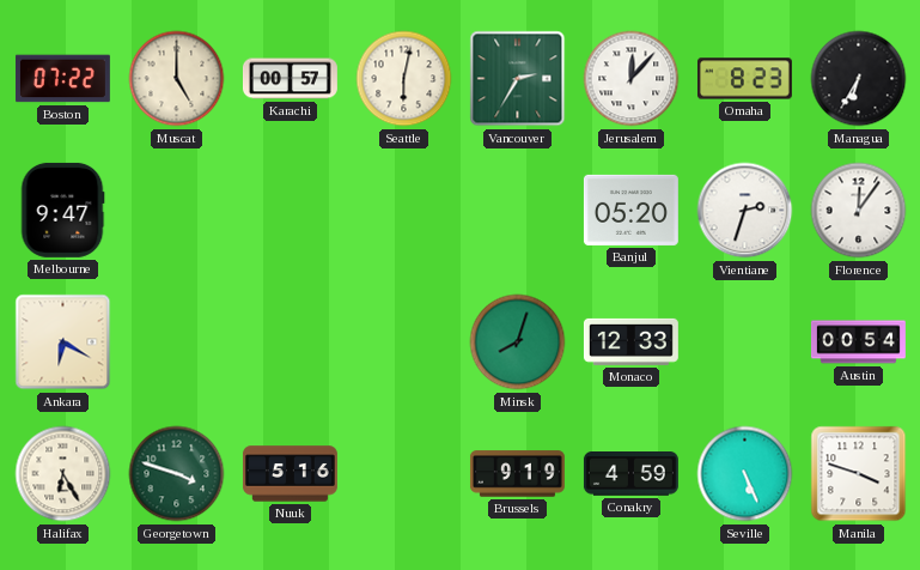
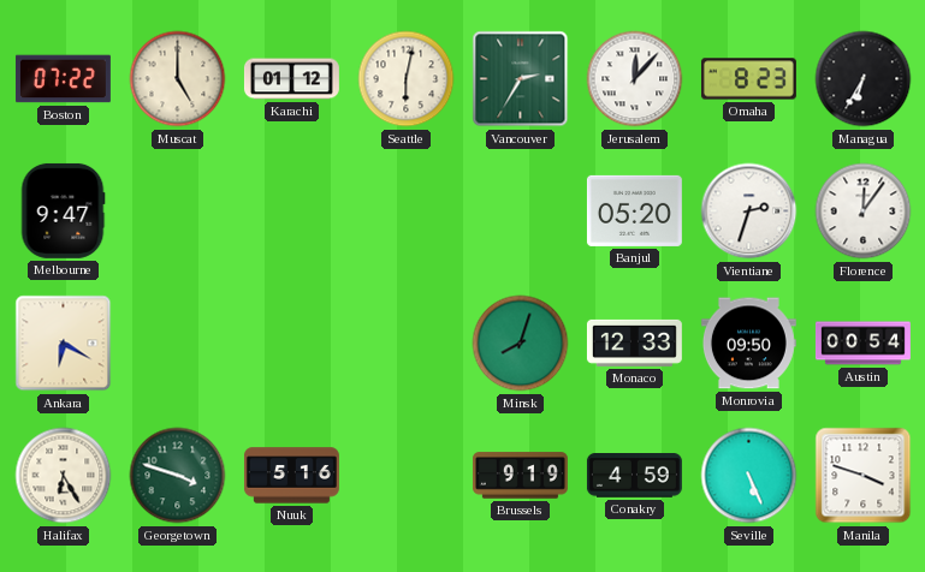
Karachi: 00:57 -> 01:12 (291, 79)
Monrovia: none -> 09:50 (748, 344)
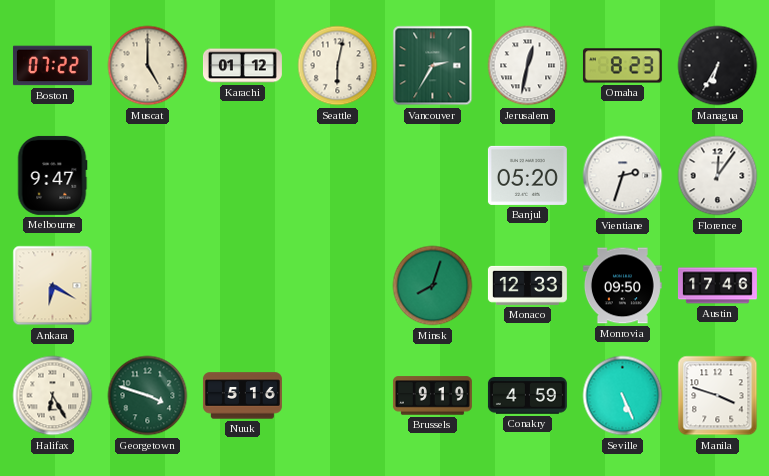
Jerusalem: 12:07 -> 12:32 (528, 66)
Austin: 00:54 -> 17:46 (717, 286)
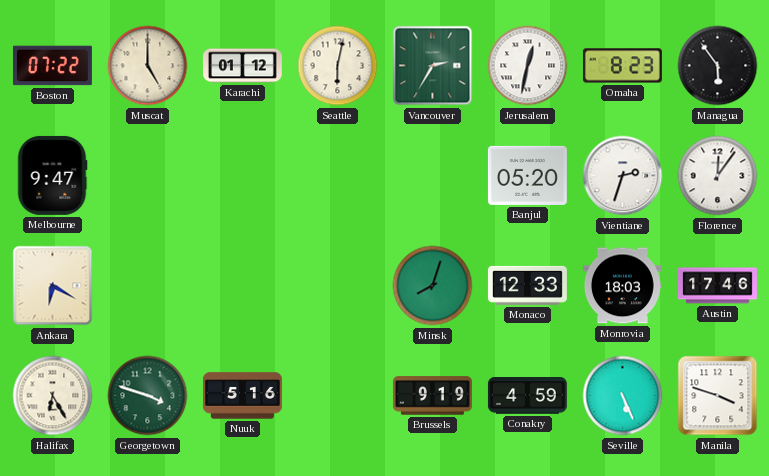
Managua: 6:35 -> 5:54 (718, 66)
Monrovia: 09:50 -> 18:03 (622, 286)
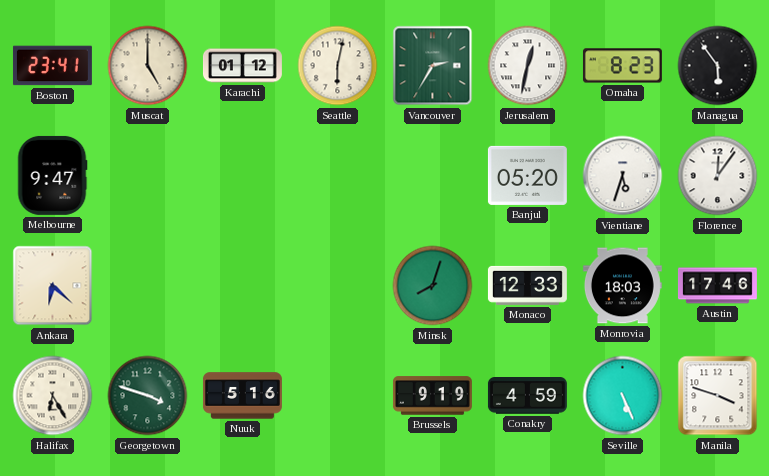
Boston: 07:22 -> 23:41 (52, 66)
Vientiane: 2:33 -> 5:33 (623, 176)
Ankara: 6:20 -> 6:22 (53, 286)
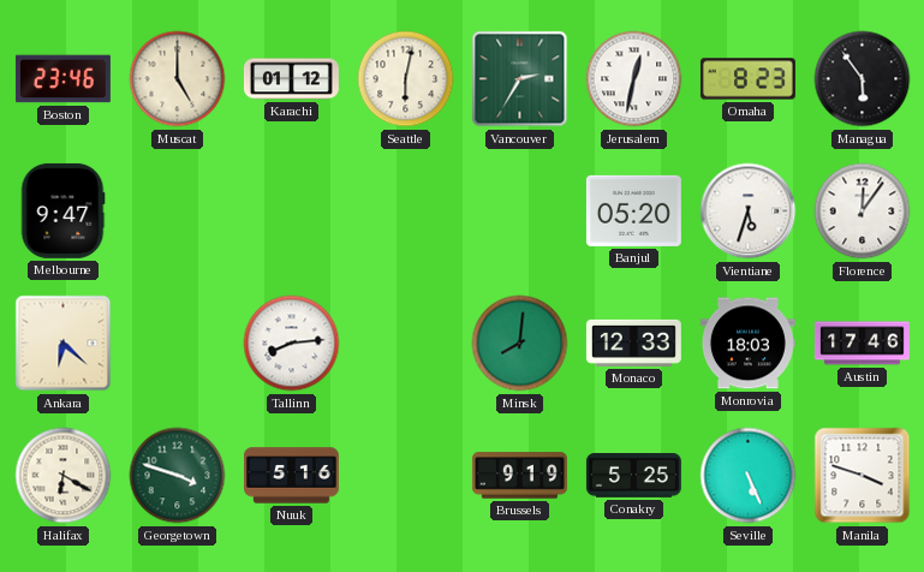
Boston: 23:41 -> 23:46 (62, 79)
Tallinn: none -> 8:14 (292, 344)
Minsk: 8:03 -> 8:01 (520, 344)
Halifax: 6:25 -> 6:20 (64, 476)
Conakry: 4:59 -> 5:25 (633, 476)
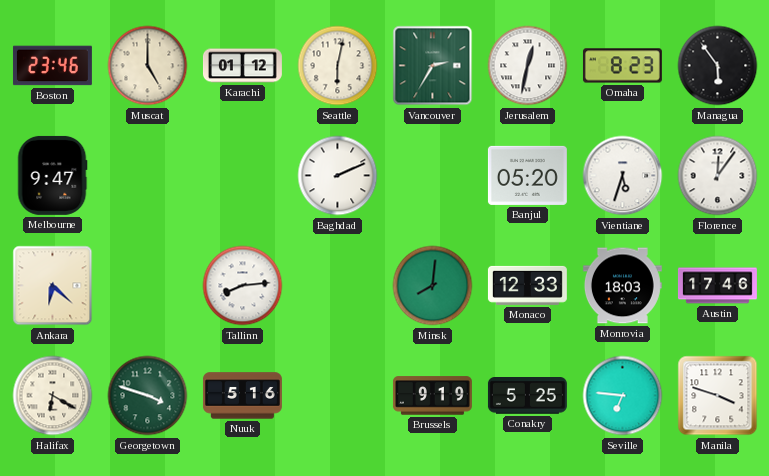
Baghdad: none -> 2:11 (338, 176)
Seville: 5:26 -> 6:46 (623, 396)
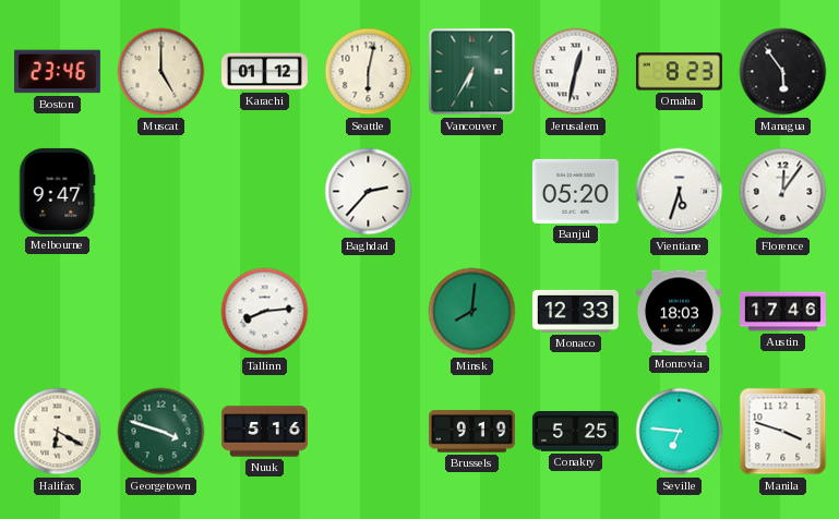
Vancouver: 2:35 -> 6:35 (472, 72)
Baghdad: 2:11 -> 2:37 (369, 192)
Ankara: 6:22 -> none (53, 286)
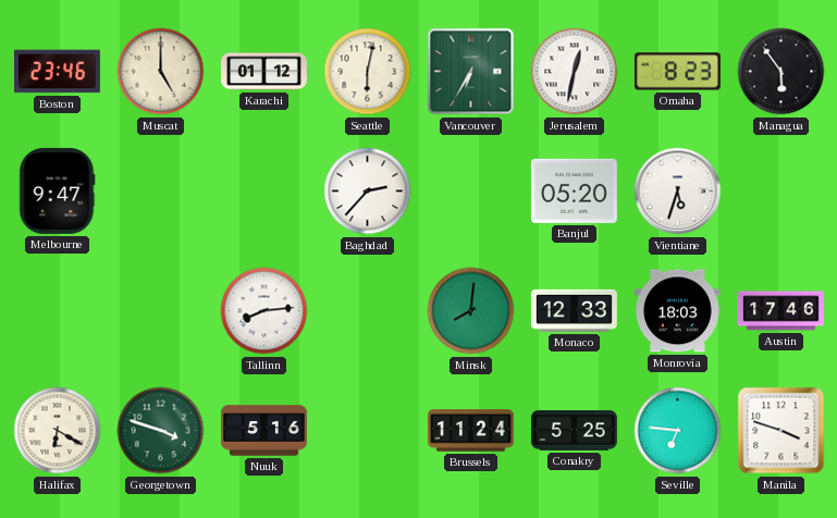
Florence: 12:06 -> none (783, 192)
Brussels: 9:19 -> 11:24 (470, 431)
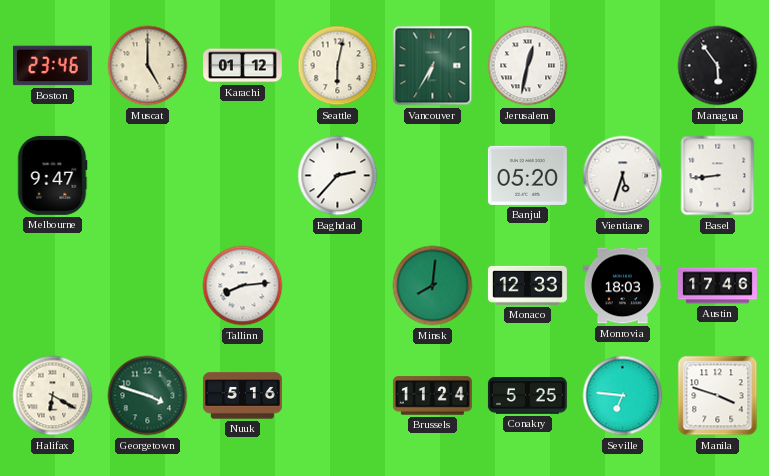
Omaha: 8:23 -> none (677, 72)
Basel: none -> 8:44 (718, 176)
